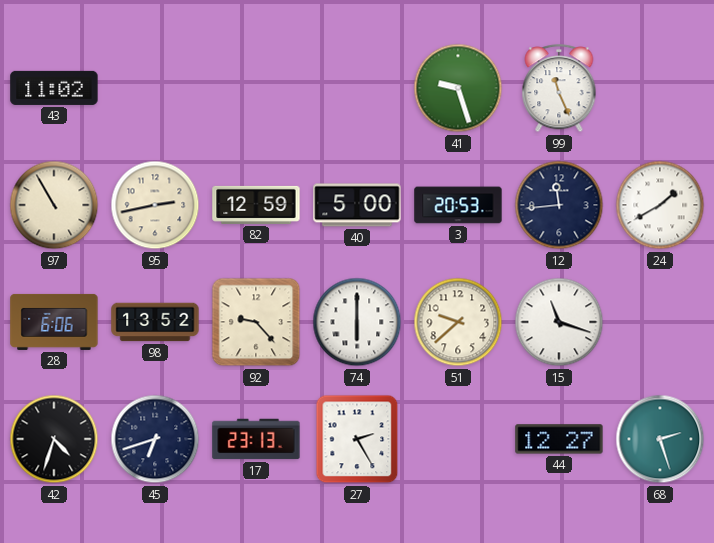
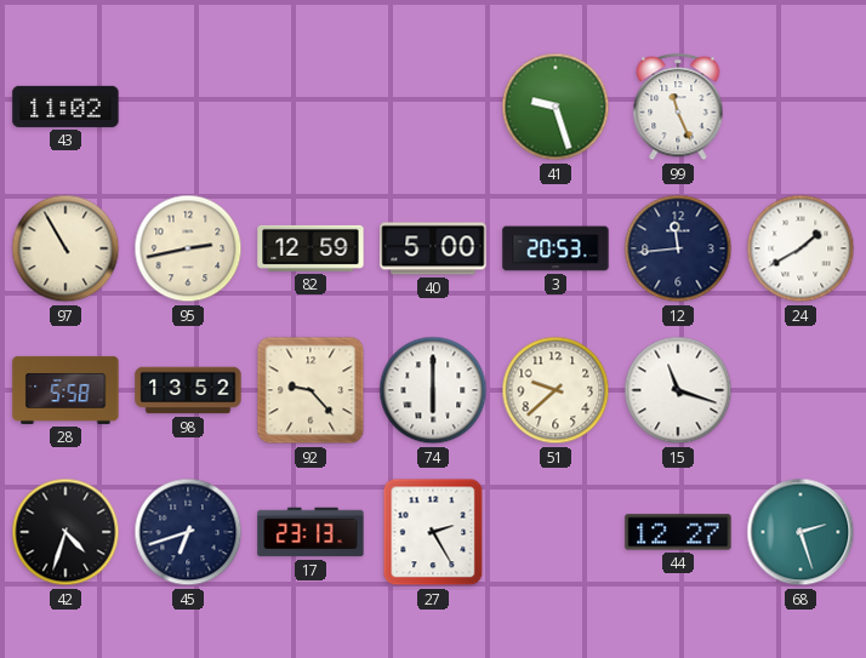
28: 6:06 -> 5:58 (65, 390)
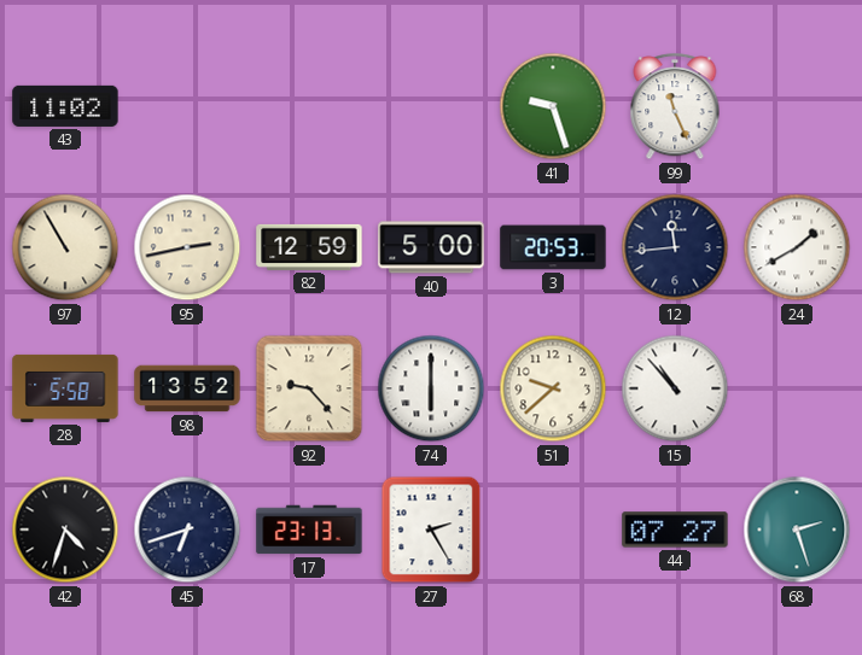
15: 11:18 -> 10:53 (675, 388)
44: 12:27 -> 07:27 (675, 530)
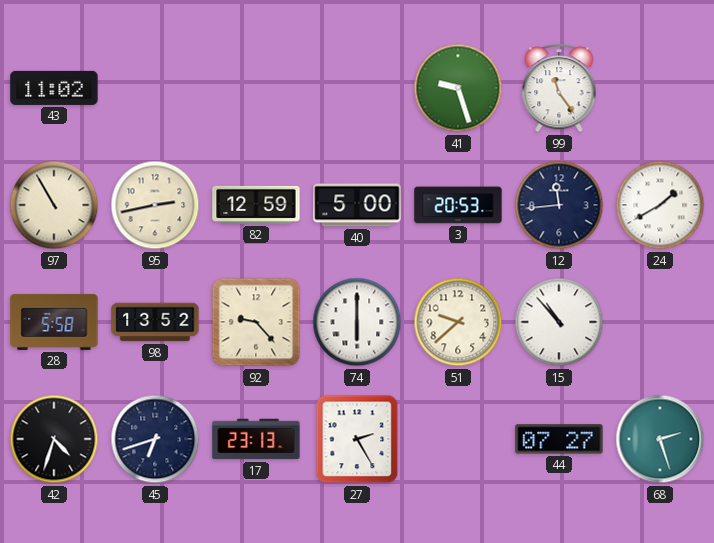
99: 11:26 -> 11:24 (559, 89)
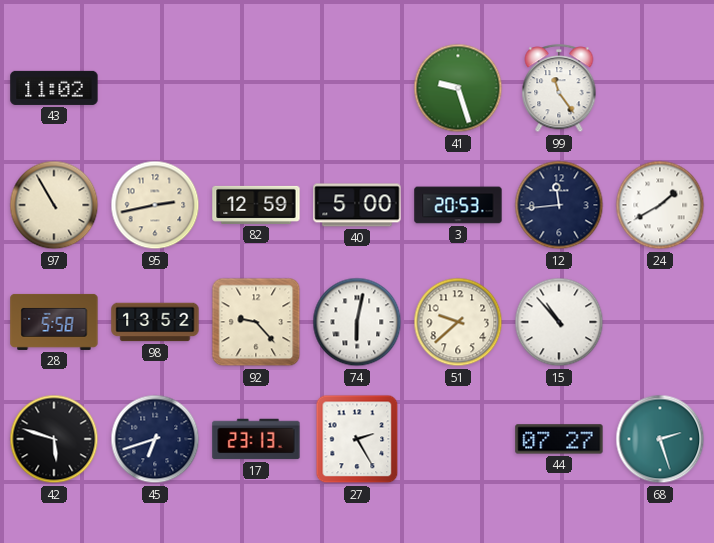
74: 6:00 -> 6:02 (357, 322)
42: 4:33 -> 5:48 (54, 439)
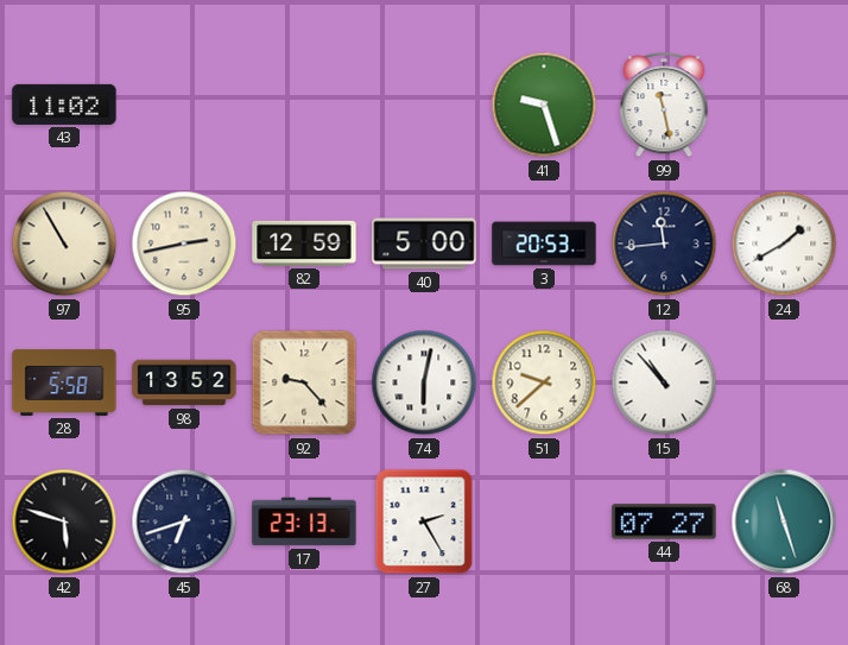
99: 11:24 -> 11:28 (664, 106)
68: 2:27 -> 11:27 (784, 521)
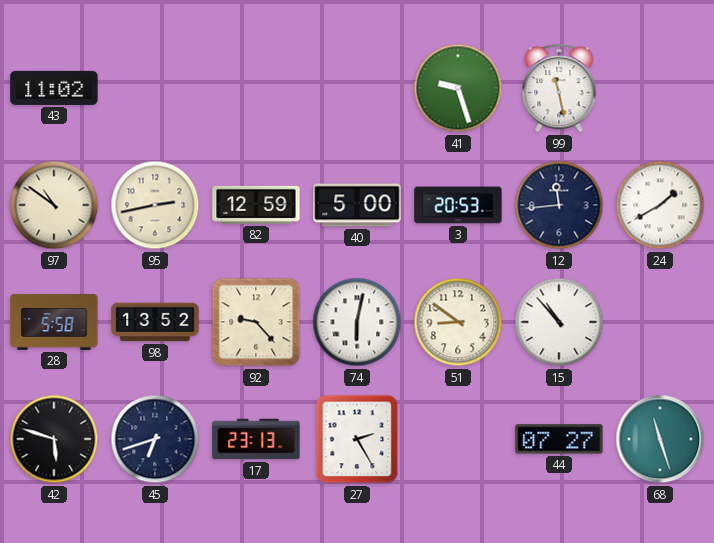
97: 10:55 -> 10:51 (54, 205)
51: 9:38 -> 8:51 (458, 322)
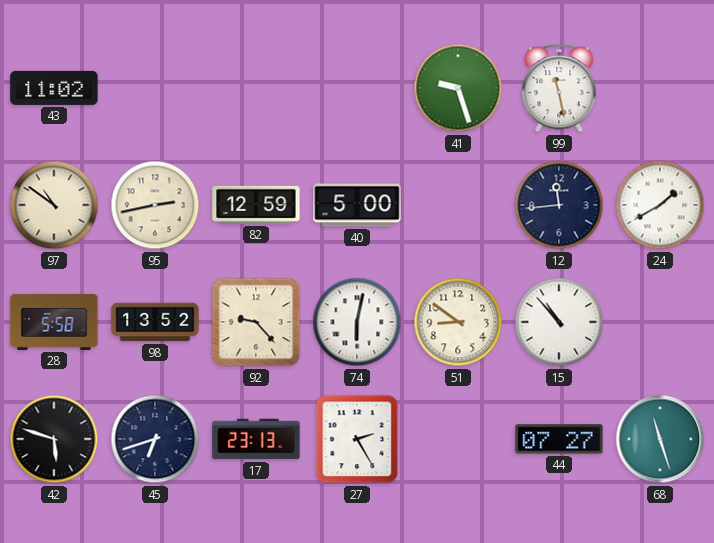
3: 20:53 -> none (458, 205)
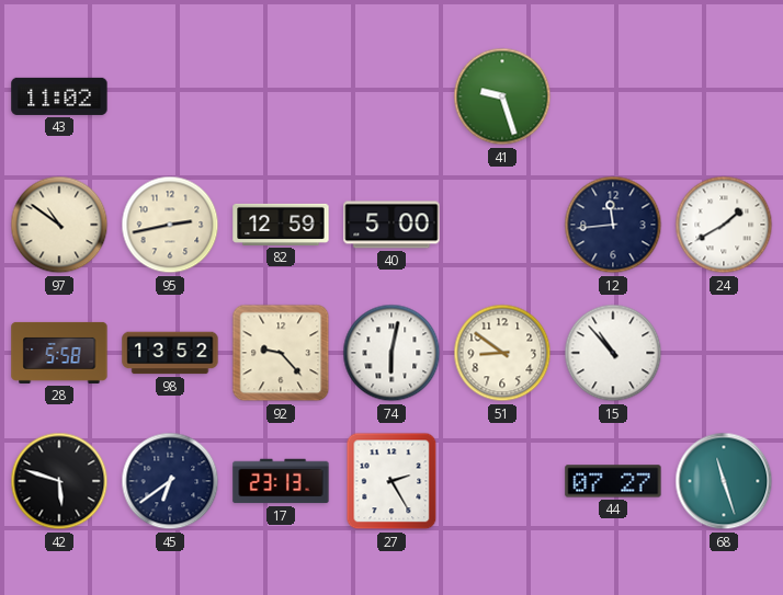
99: 11:28 -> none (559, 89)
45: 6:42 -> 6:39 (170, 481)
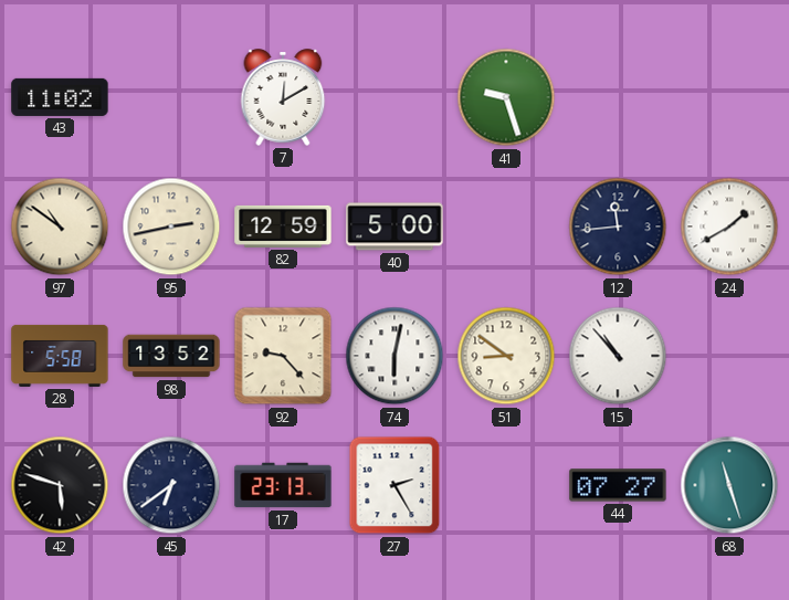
7: none -> 12:10 (283, 97)
